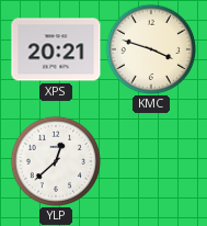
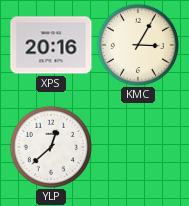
XPS: 20:21 -> 20:16 (51, 45)
KMC: 3:48 -> 3:05 (137, 44)
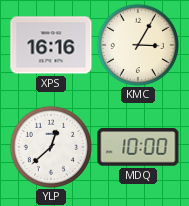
XPS: 20:16 -> 16:16 (51, 45)
MDQ: none -> 10:00 (138, 147)
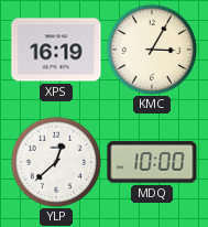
XPS: 16:16 -> 16:19 (56, 50)
